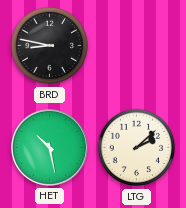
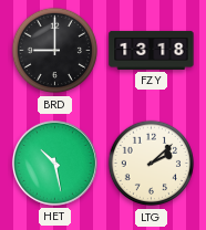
BRD: 8:47 -> 9:00 (55, 51)
FZY: none -> 13:18 (152, 50)
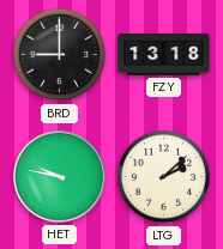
HET: 10:28 -> 9:47 (59, 176)
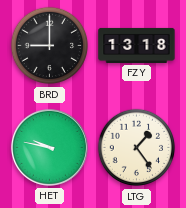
LTG: 2:08 -> 1:24 (137, 148)
